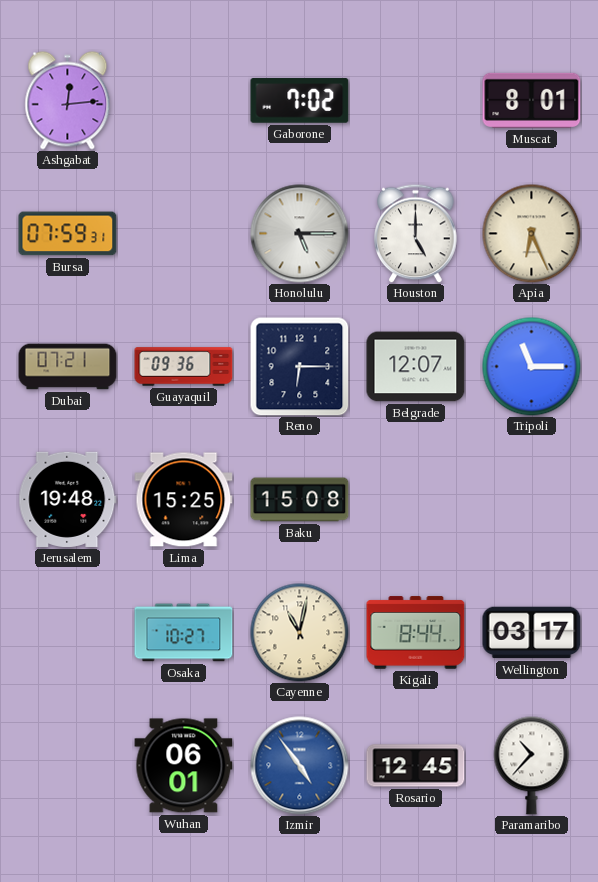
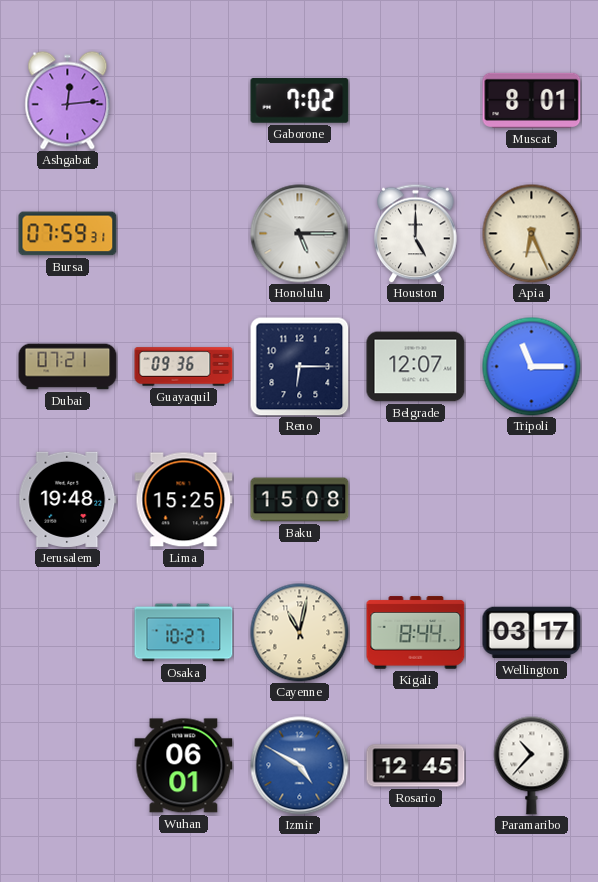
Izmir: 4:54 -> 4:50 (300, 766)
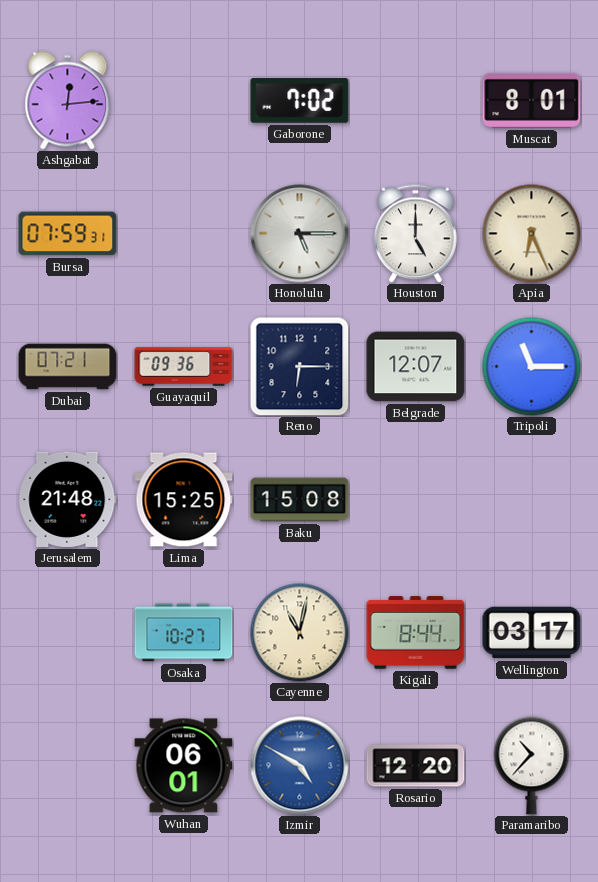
Jerusalem: 19:48 -> 21:48 (68, 499)
Rosario: 12:45 -> 12:20 (416, 766)
